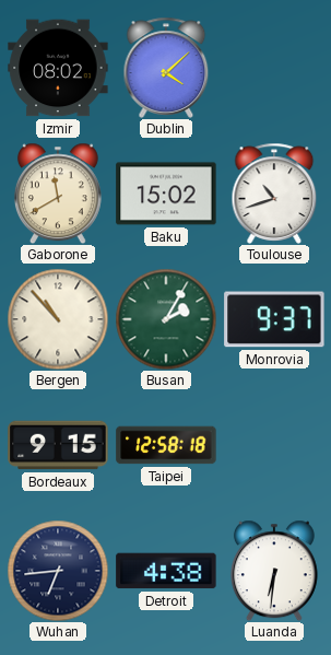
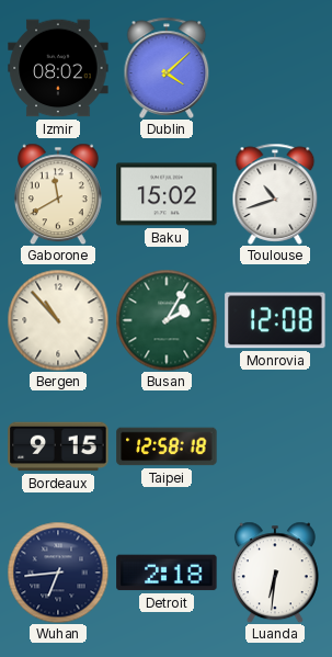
Monrovia: 9:37 -> 12:08 (275, 320)
Detroit: 4:38 -> 2:18 (167, 573)
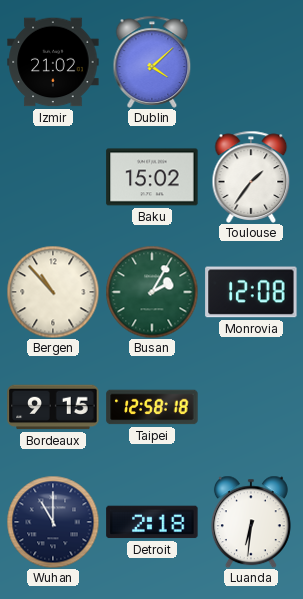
Izmir: 08:02 -> 21:02 (53, 62)
Gaborone: 11:40 -> none (58, 194)
Toulouse: 10:42 -> 1:36 (251, 177)
Wuhan: 6:44 -> 11:00 (53, 522)
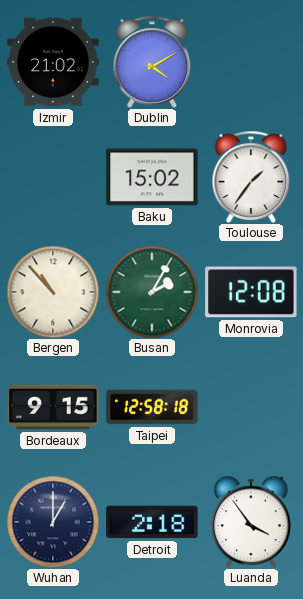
Dublin: 4:08 -> 4:10 (152, 62)
Wuhan: 11:00 -> 1:00 (53, 522)
Luanda: 6:31 -> 3:54 (251, 522)
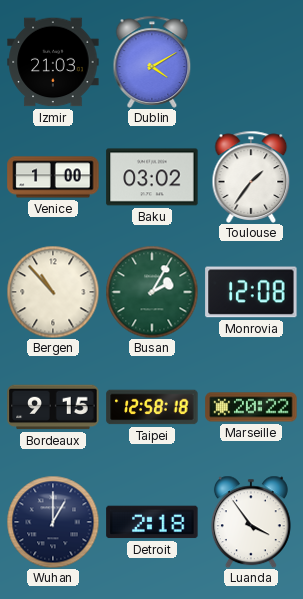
Izmir: 21:02 -> 21:03 (53, 62)
Venice: none -> 1:00 (53, 177)
Baku: 15:02 -> 03:02 (152, 177)
Marseille: none -> 20:22 (251, 407)
